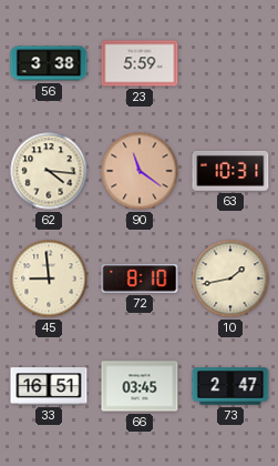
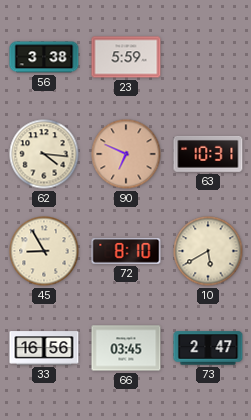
90: 11:21 -> 6:49 (126, 154)
45: 8:59 -> 8:55 (44, 251)
10: 1:43 -> 5:40 (208, 251)
33: 16:51 -> 16:56 (44, 348)
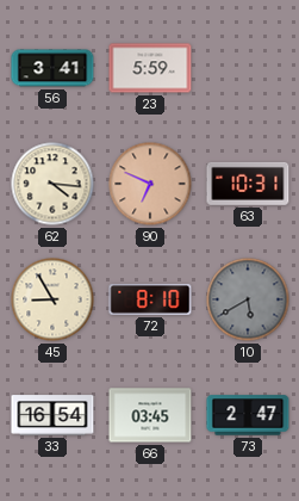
56: 3:38 -> 3:41 (52, 68)
10 dial: cream -> grey (248, 299)
33: 16:56 -> 16:54 (52, 415)
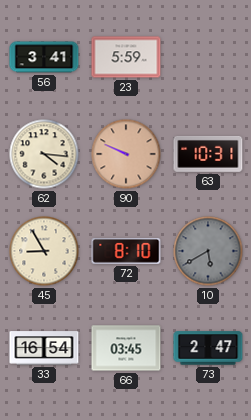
90: 6:49 -> 9:49 (126, 154)
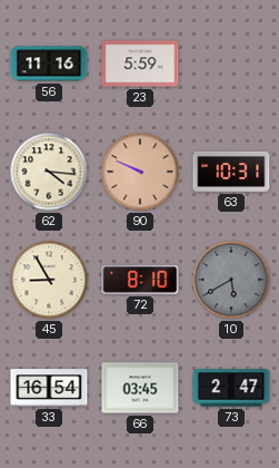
56: 3:41 -> 11:16 (49, 64)
